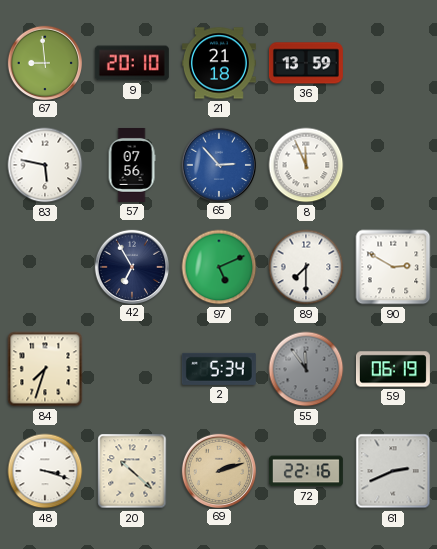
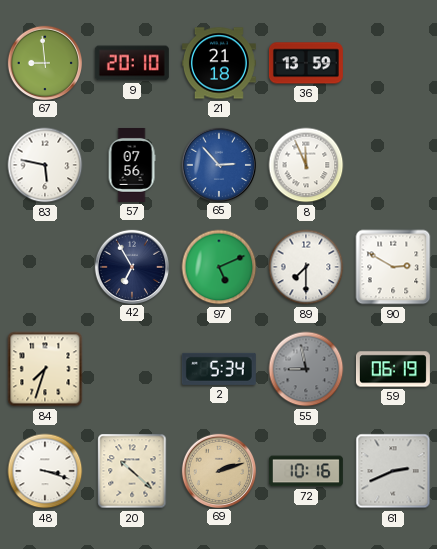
55: 11:54 -> 8:58 (306, 369)
72: 22:16 -> 10:16 (306, 471)
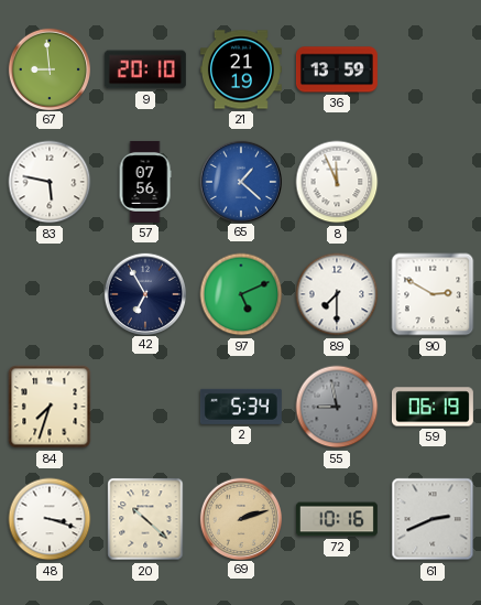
21: 21:18 -> 21:19 (241, 69)
65: 2:53 -> 1:22 (240, 181)
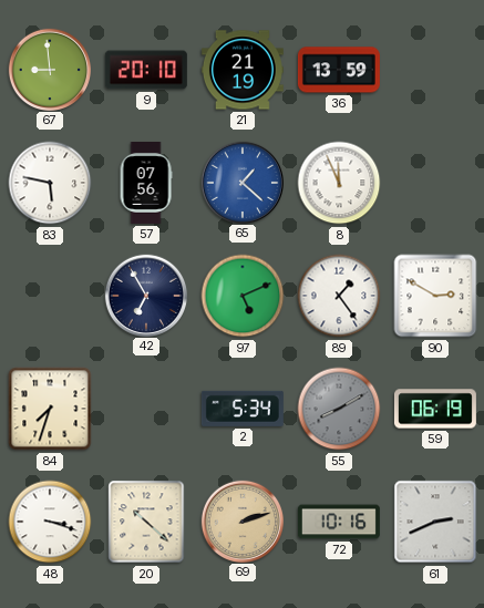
89: 7:30 -> 1:24 (339, 296)
55: 8:58 -> 8:10 (339, 409)
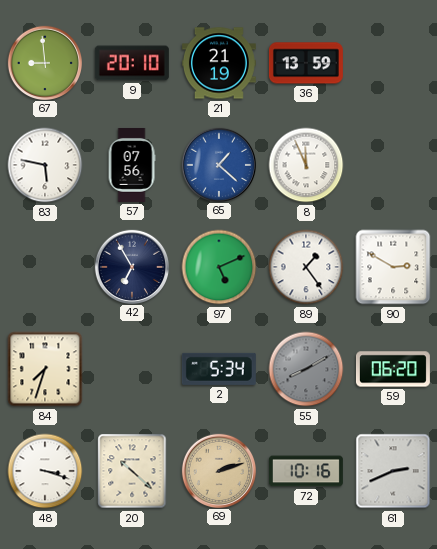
59: 06:19 -> 06:20 (393, 369)
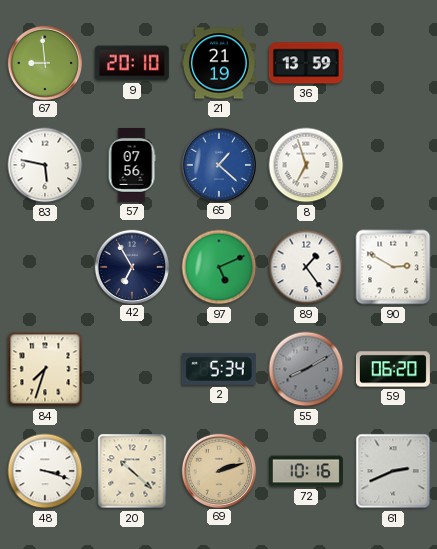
8: 11:56 -> 6:57 (306, 165)
